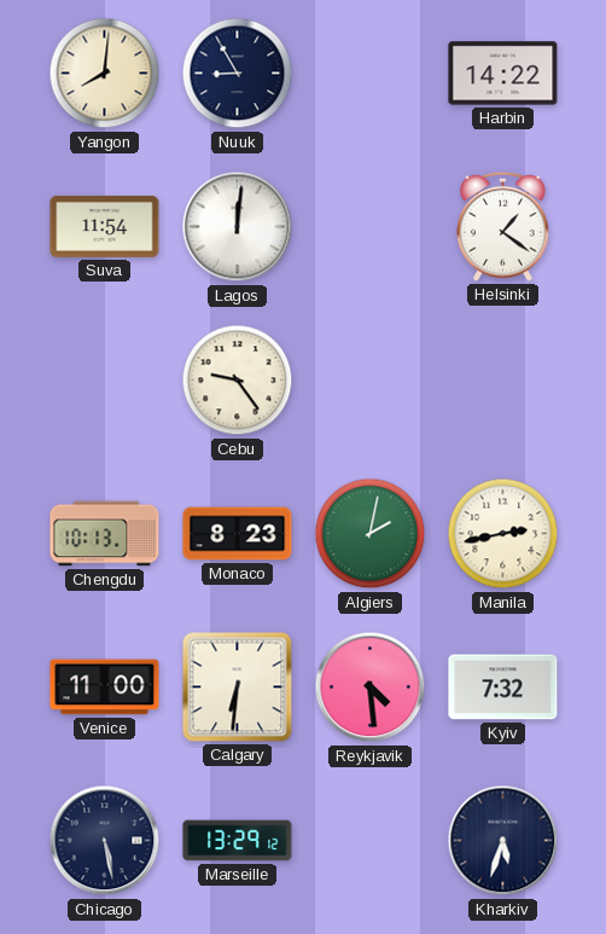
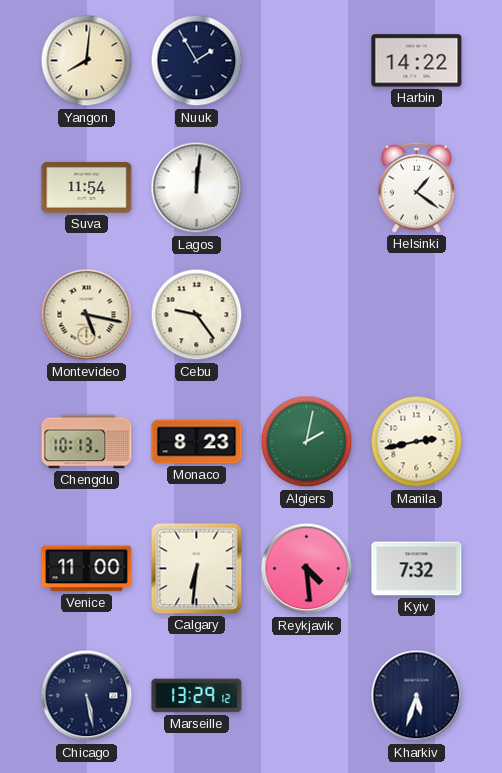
Nuuk: 8:55 -> 1:55 (197, 61)
Montevideo: none -> 5:17 (87, 315)
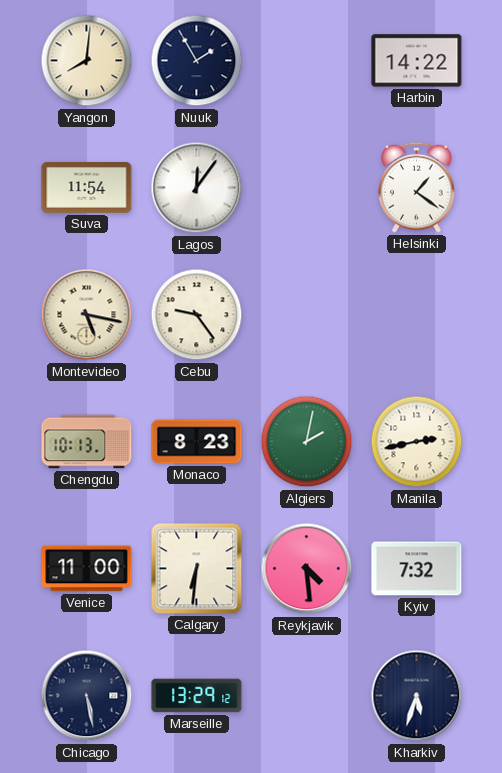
Lagos: 12:01 -> 12:06 (197, 188)
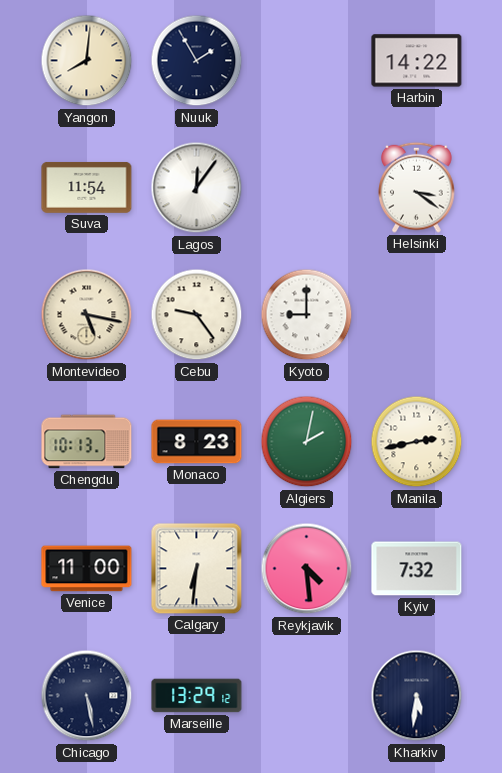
Helsinki: 1:21 -> 3:21 (417, 187)
Kyoto: none -> 9:00 (307, 315)
Kharkiv: 5:33 -> 5:31 (417, 696)
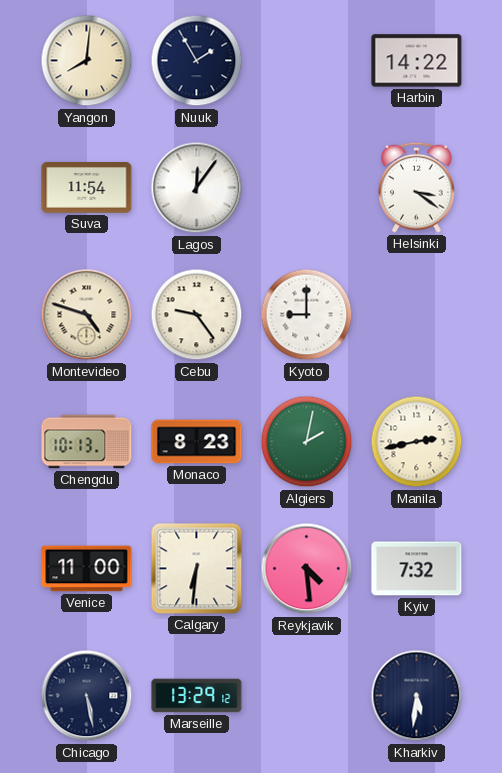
Montevideo: 5:17 -> 4:48 (87, 315)
